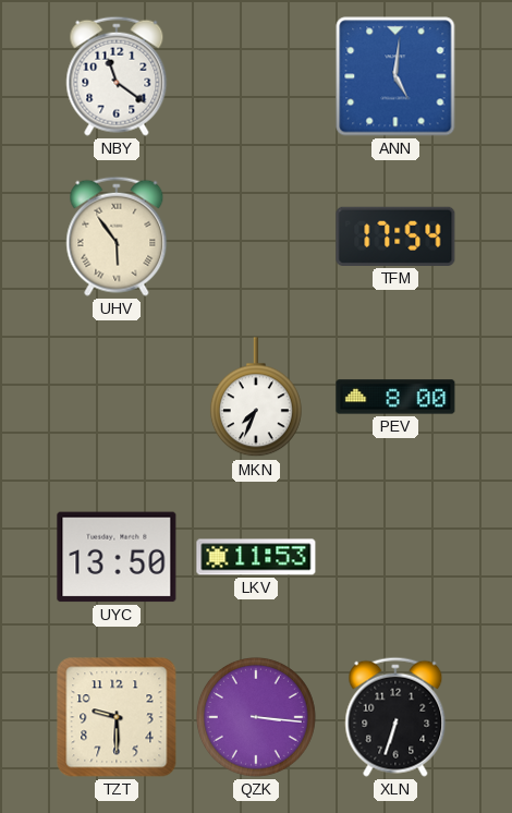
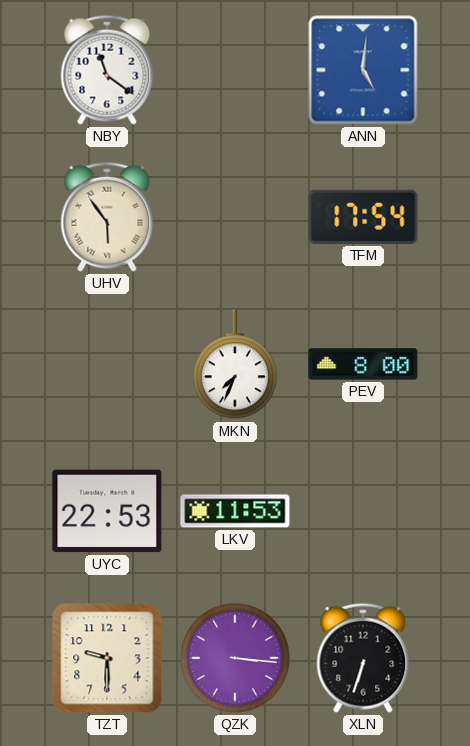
UYC: 13:50 -> 22:53 (107, 511)
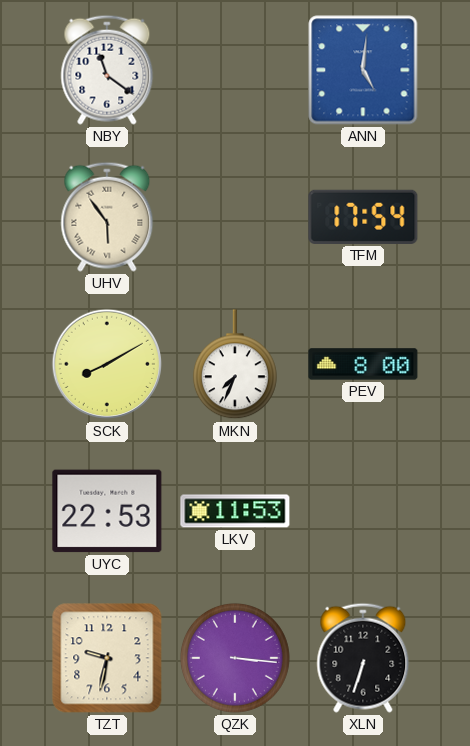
SCK: none -> 8:10 (107, 364)
TZT: 9:30 -> 9:32 (107, 658)
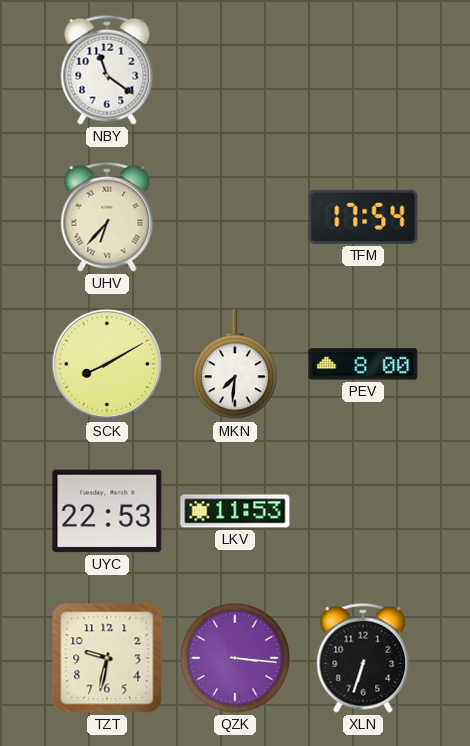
ANN: 5:01 -> none (363, 70)
UHV: 5:54 -> 6:37 (107, 217)
MKN: 7:34 -> 7:31 (235, 365)
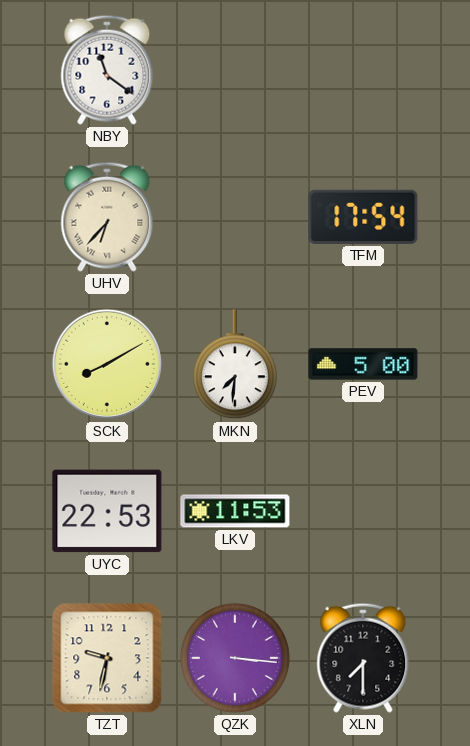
PEV: 8:00 -> 5:00 (363, 364)
XLN: 6:33 -> 7:30 (363, 658)
